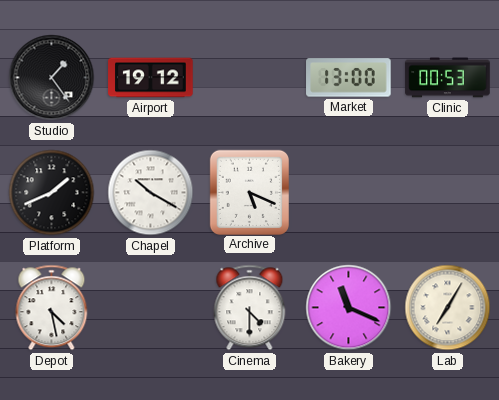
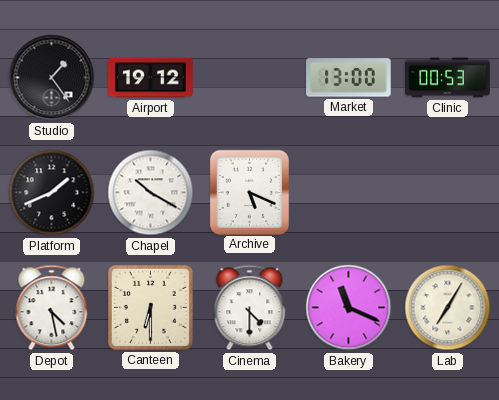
Canteen: none -> 6:30 (150, 307)
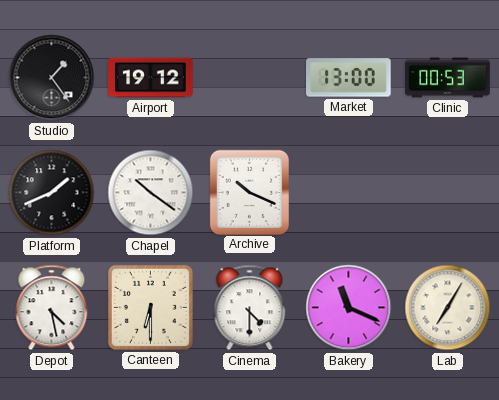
Chapel: 10:20 -> 10:21 (151, 193)
Archive: 5:19 -> 10:19 (249, 192)
